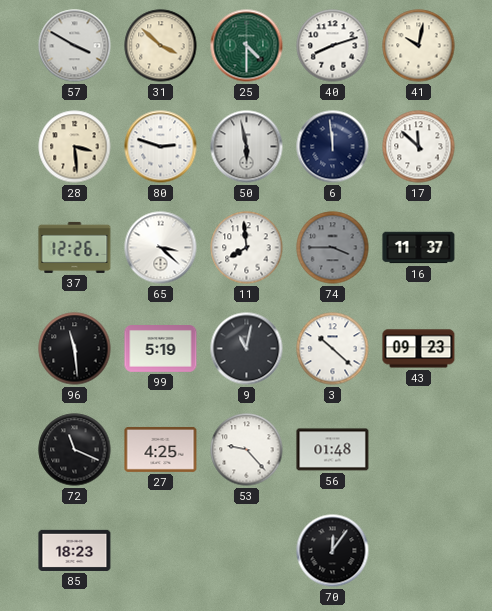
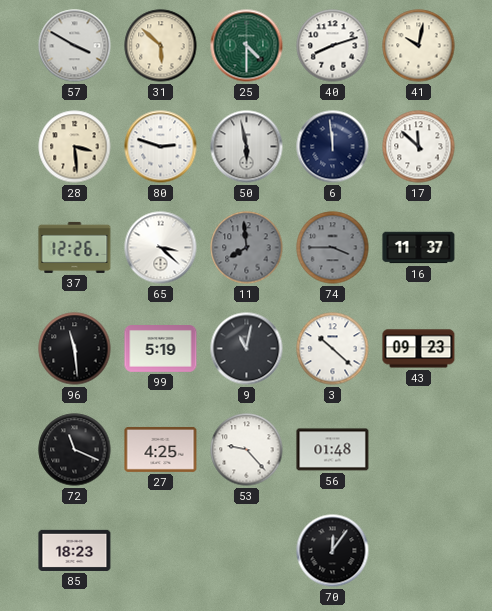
31: 3:52 -> 5:52 (161, 46)
11 dial: white -> grey (247, 248)
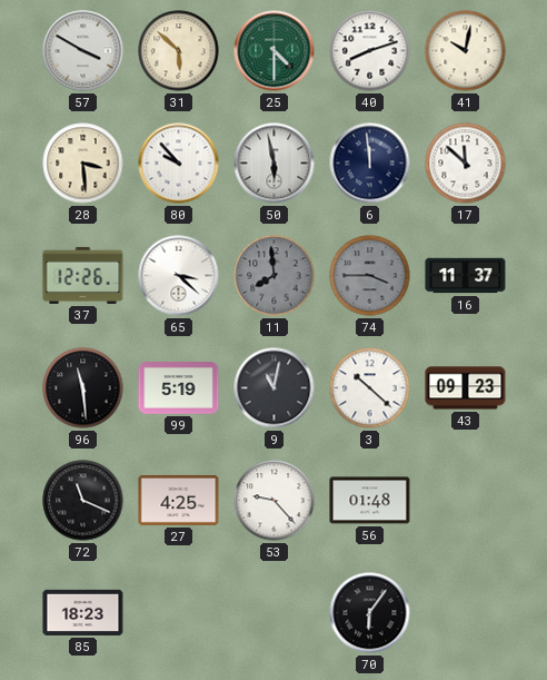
80: 2:48 -> 9:53 (179, 164)
70: 12:06 -> 6:06 (370, 613)
